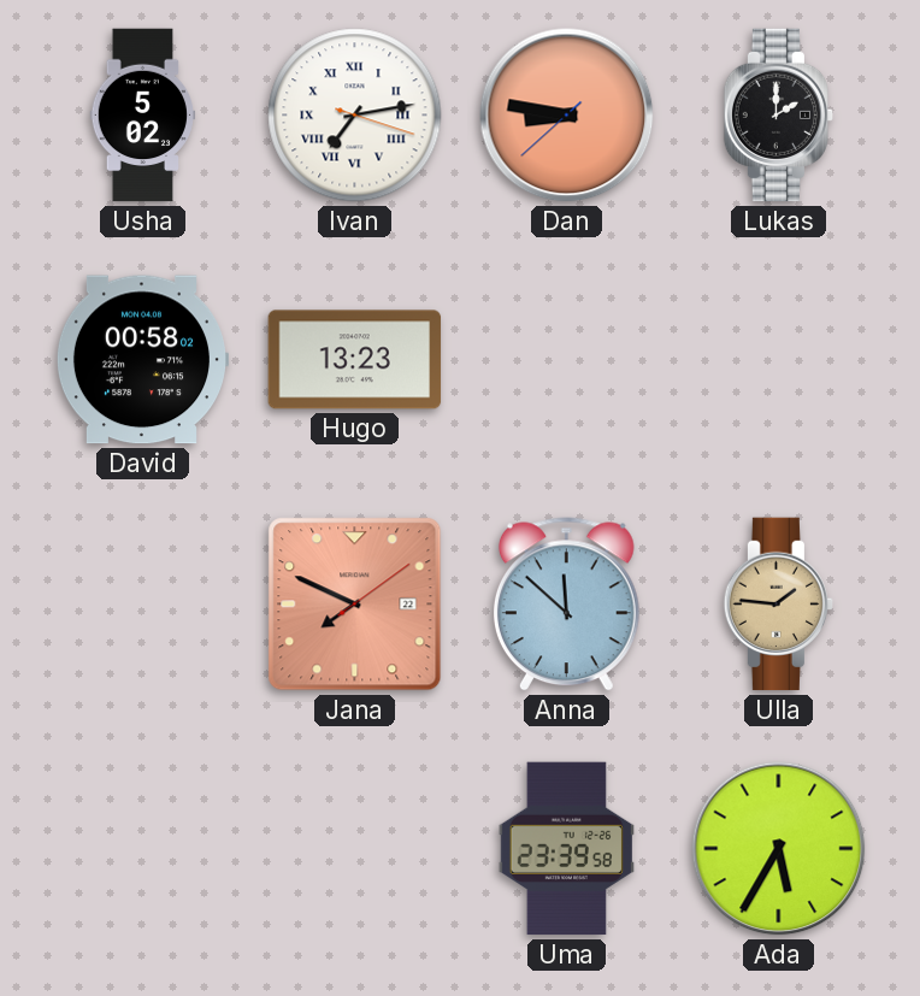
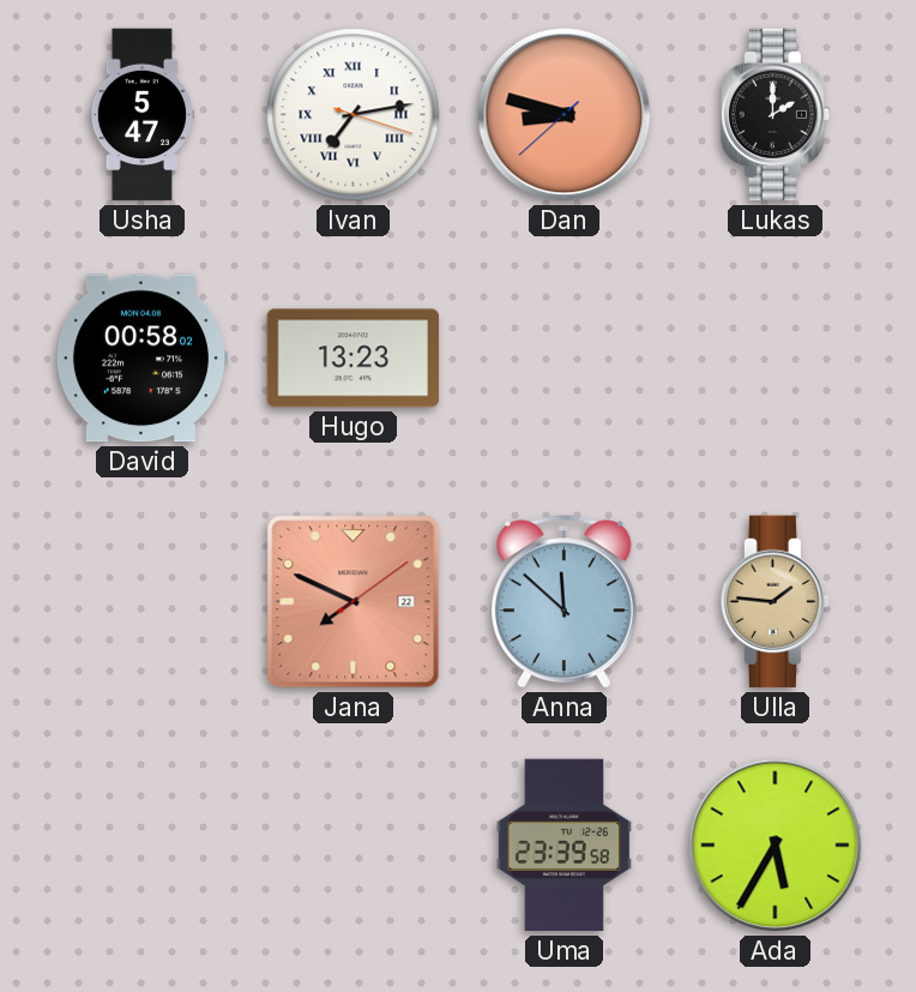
Usha: 5:02 -> 5:47 (141, 115)
Dan: 8:46 -> 8:47 (565, 115)
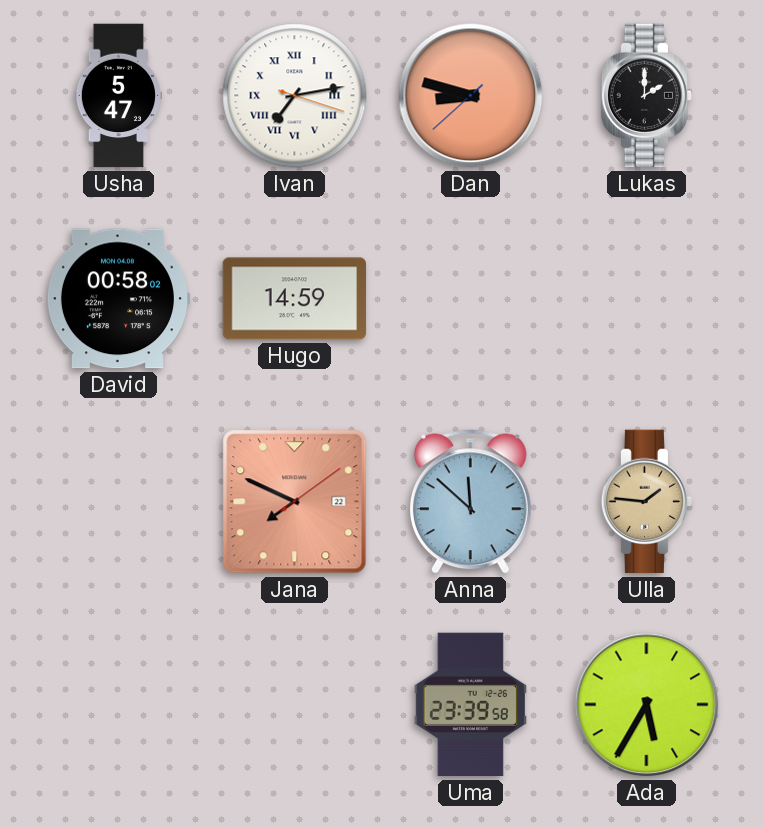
Hugo: 13:23 -> 14:59 (295, 299)
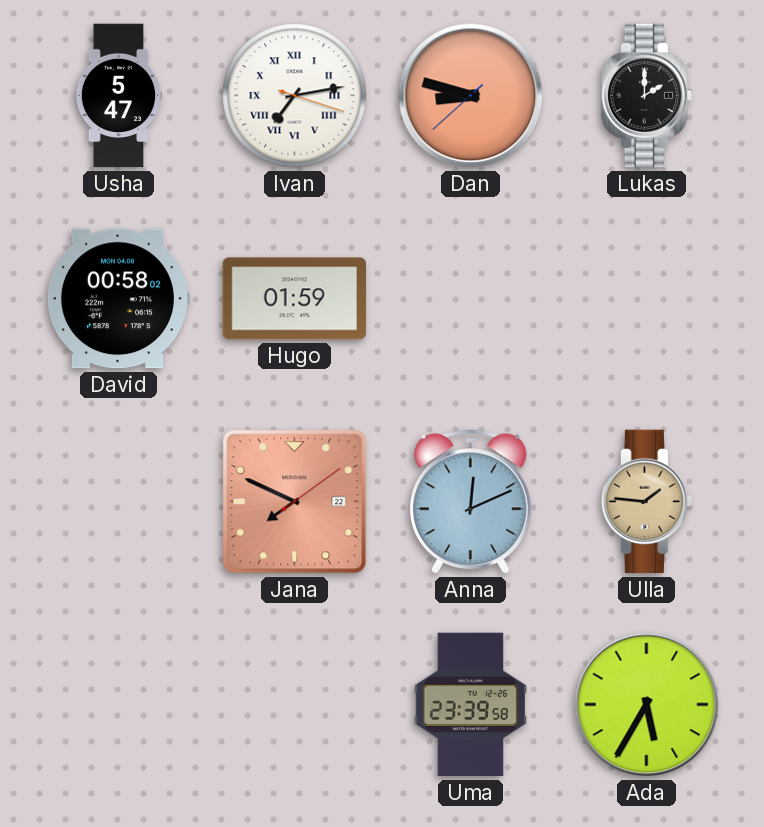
Hugo: 14:59 -> 01:59 (295, 299)
Anna: 11:52 -> 12:11 (470, 502)
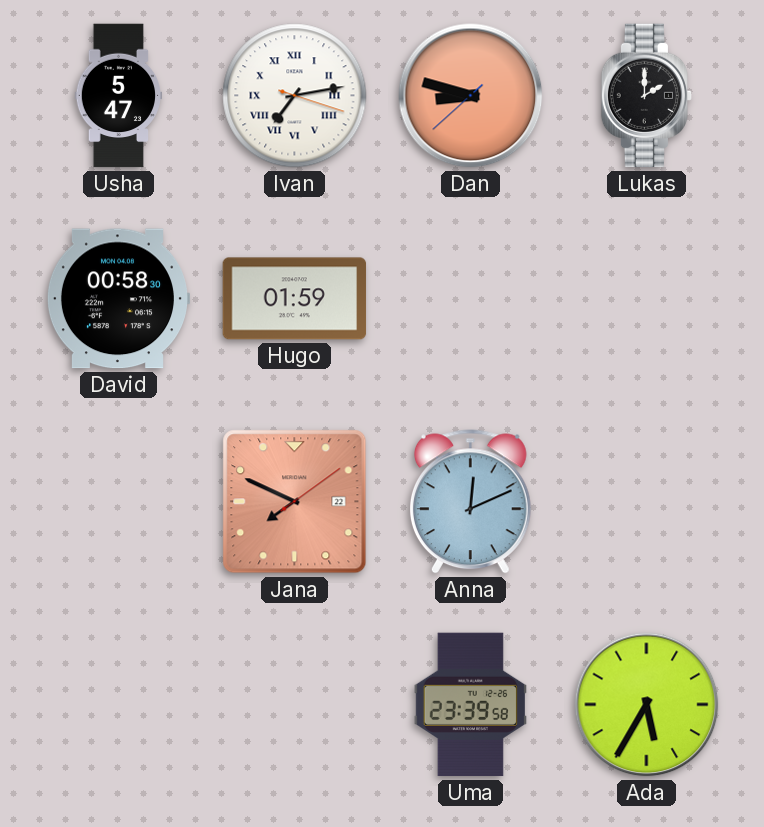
David: 00:58:02 -> 00:58:30 (117, 299)
Ulla: 1:46 -> none (647, 502)
